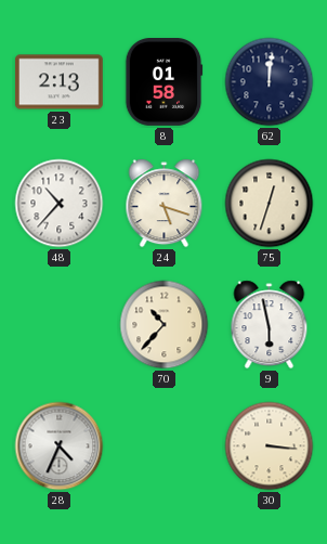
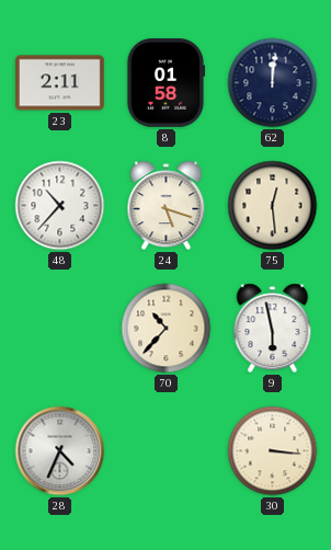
23: 2:13 -> 2:11 (60, 83)
75: 12:33 -> 12:29 (273, 206)
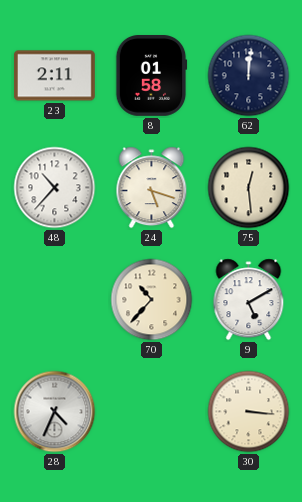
9: 5:58 -> 5:10 (249, 300)
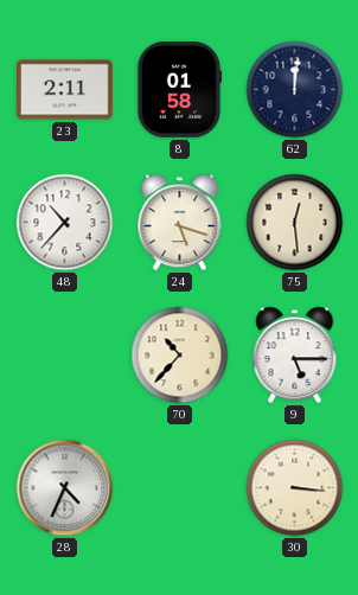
9: 5:10 -> 5:15 (295, 356)
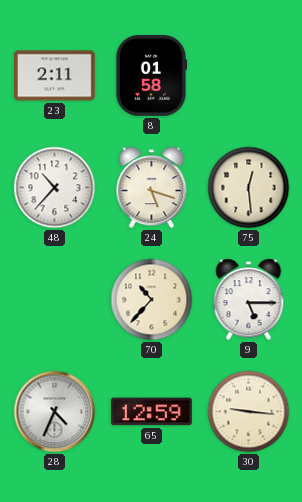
62: 12:01 -> none (295, 90)
65: none -> 12:59 (151, 412)
30: 3:16 -> 9:16 (249, 412)
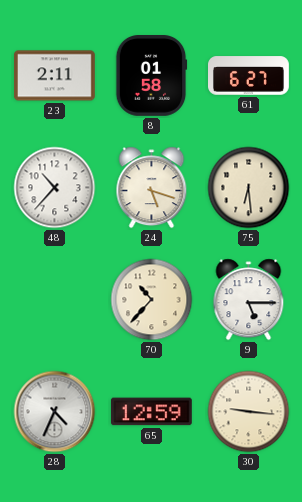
61: none -> 6:27 (249, 76)
75: 12:29 -> 6:29 (249, 188)
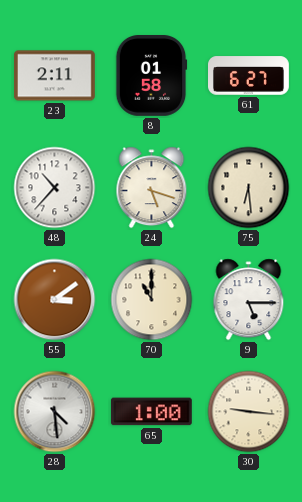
55: none -> 3:09 (55, 300)
70: 10:37 -> 11:00 (152, 300)
28: 4:34 -> 4:29 (55, 412)
65: 12:59 -> 1:00 (151, 412)
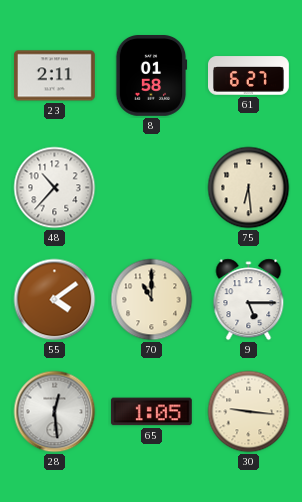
24: 5:18 -> none (152, 188)
55: 3:09 -> 4:09 (55, 300)
28: 4:29 -> 12:29 (55, 412)
65: 1:00 -> 1:05 (151, 412)
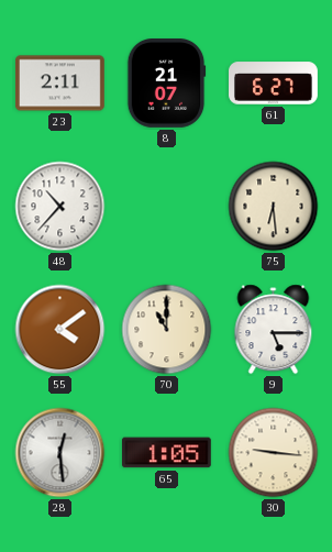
8: 01:58 -> 21:07 (166, 84)
